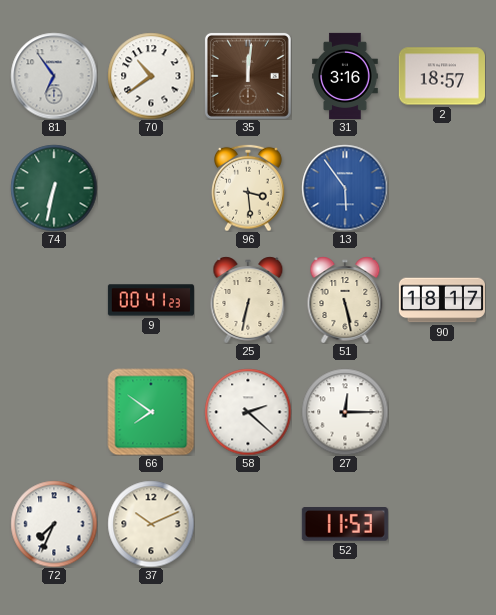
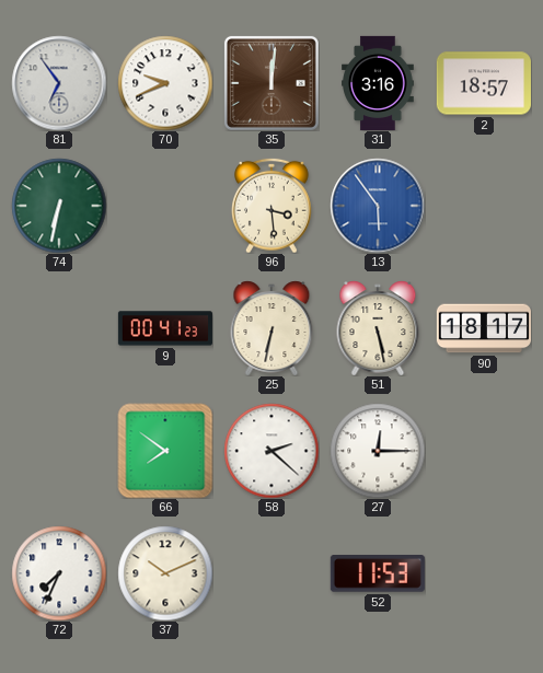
70: 10:39 -> 9:41 (165, 83)
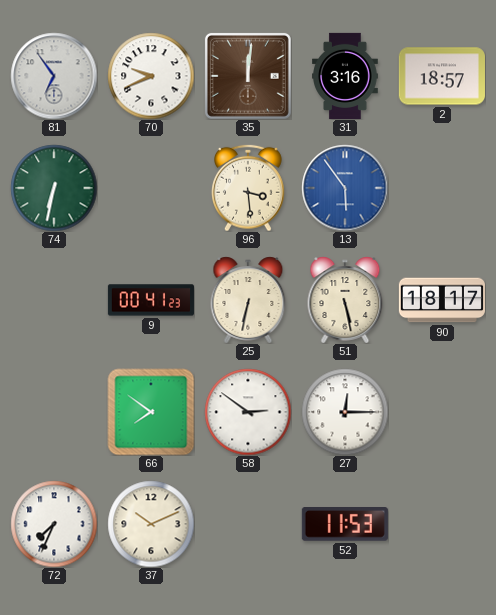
58: 2:22 -> 2:51 (248, 412)
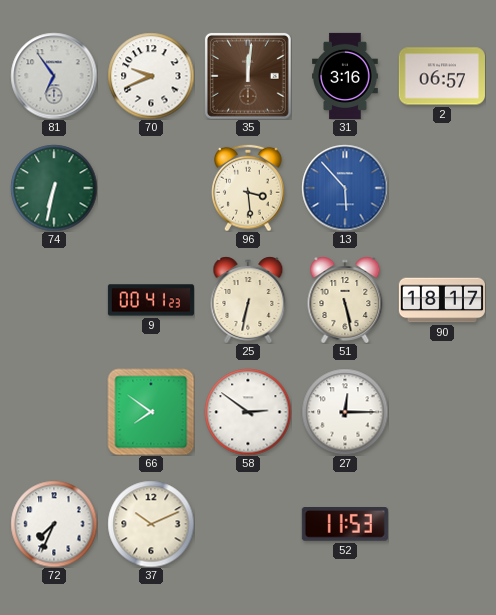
2: 18:57 -> 06:57 (442, 76)
13: 5:54 -> 5:53 (345, 188)
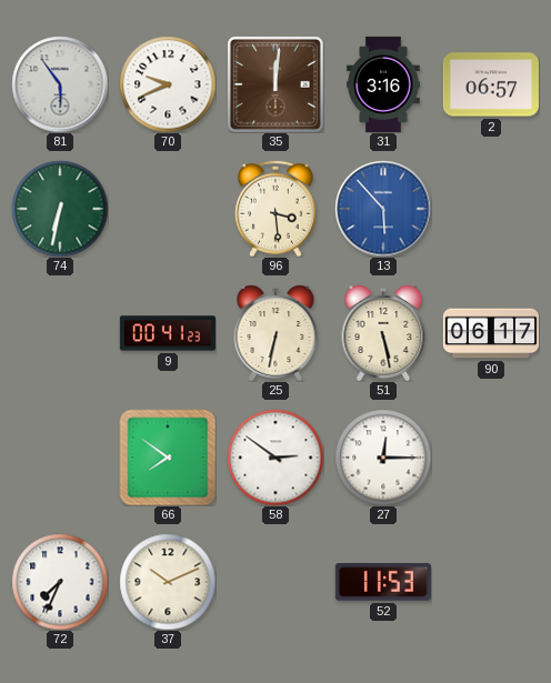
81: 6:54 -> 5:54 (60, 84)
90: 18:17 -> 06:17 (490, 333)
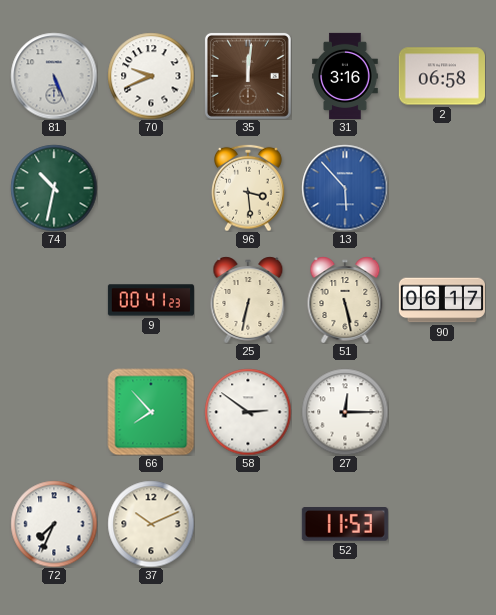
81: 5:54 -> 5:26 (54, 76)
2: 06:57 -> 06:58 (442, 76)
74: 6:32 -> 10:32 (54, 188)
66: 7:51 -> 7:53 (151, 412)
